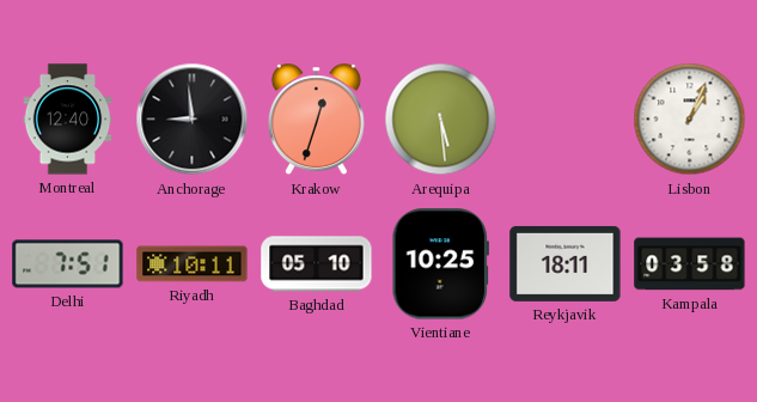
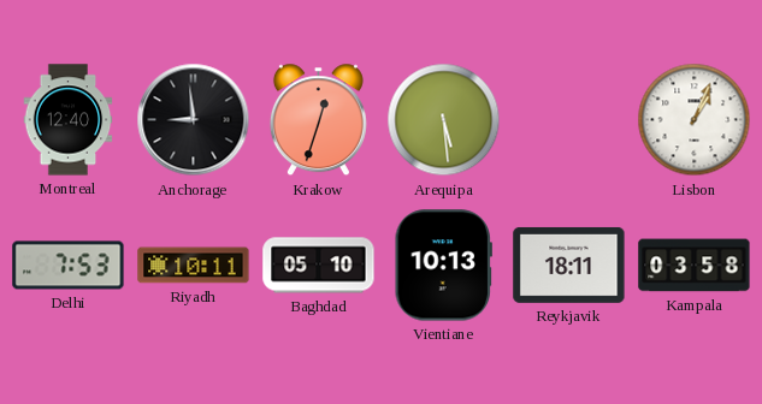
Delhi: 7:51 -> 7:53 (69, 266)
Vientiane: 10:25 -> 10:13 (443, 266)
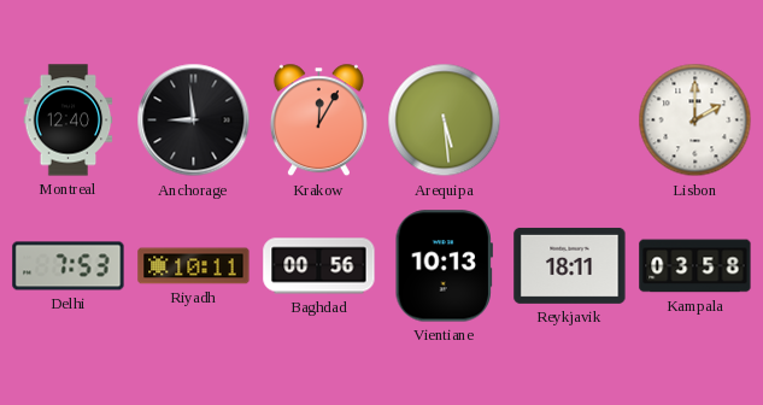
Krakow: 12:33 -> 12:05 (318, 121)
Lisbon: 1:04 -> 2:00 (695, 121)
Baghdad: 05:10 -> 00:56 (319, 266)
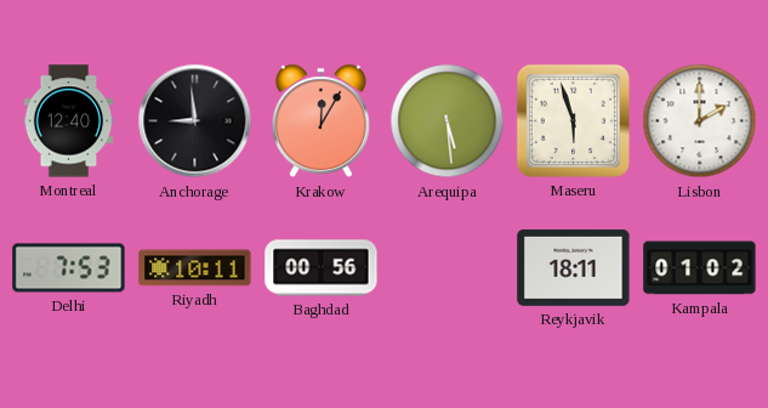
Maseru: none -> 5:57 (573, 120)
Vientiane: 10:13 -> none (444, 266)
Kampala: 03:58 -> 01:02 (700, 268)
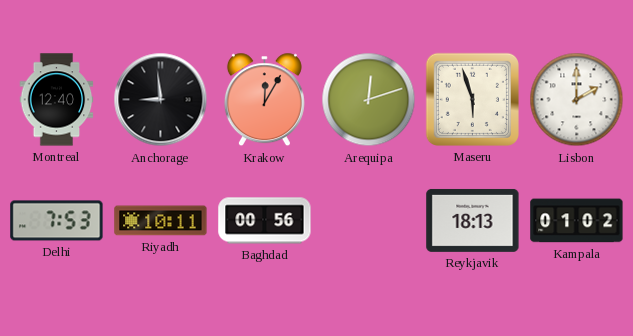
Arequipa: 5:29 -> 12:12 (369, 100)
Reykjavik: 18:11 -> 18:13 (473, 220)
